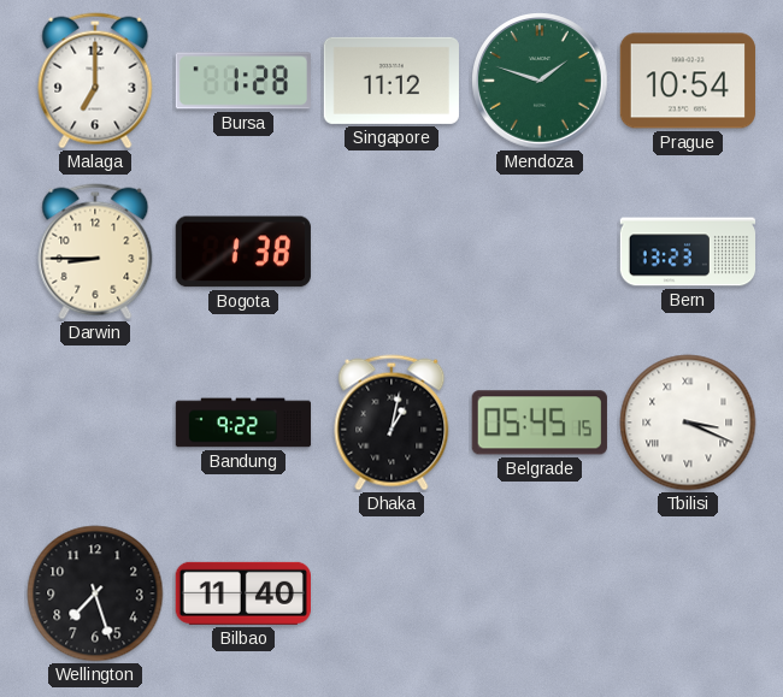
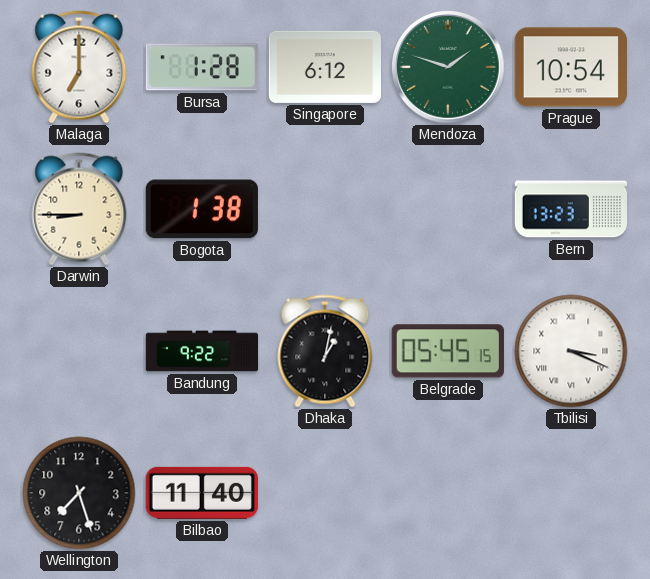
Singapore: 11:12 -> 6:12 (325, 67)
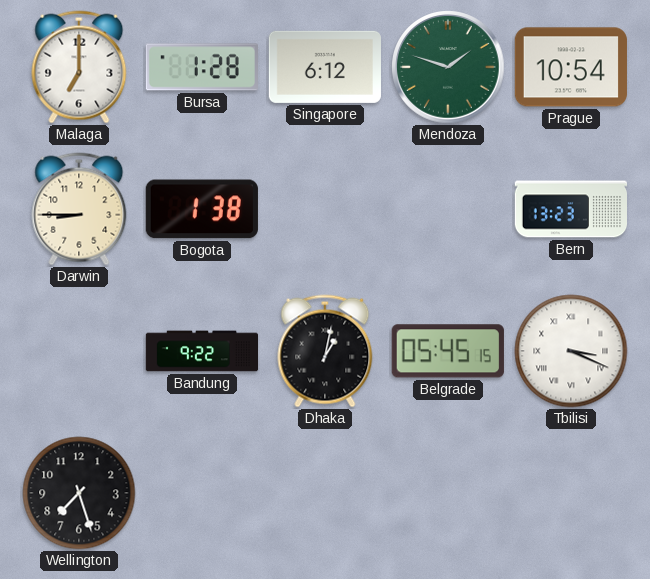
Bilbao: 11:40 -> none (202, 493)
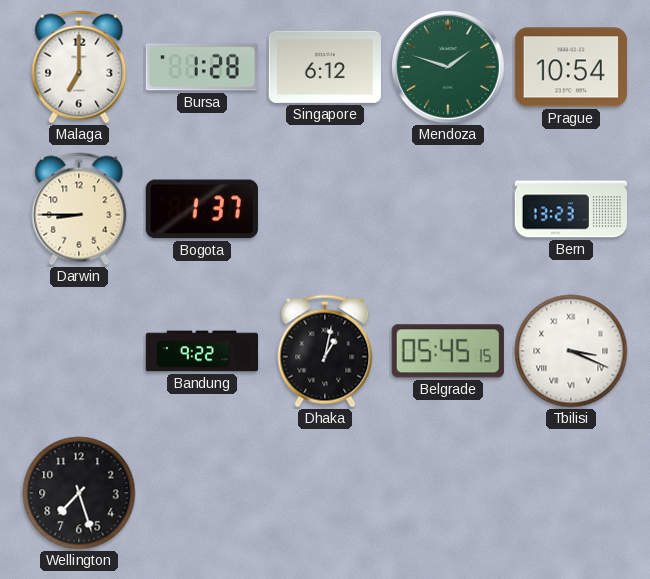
Bogota: 1:38 -> 1:37 (202, 209)
